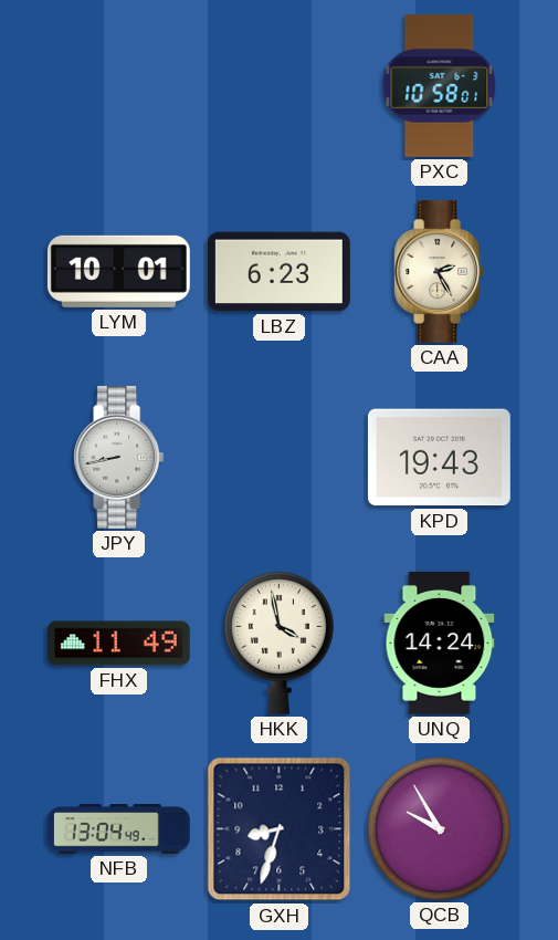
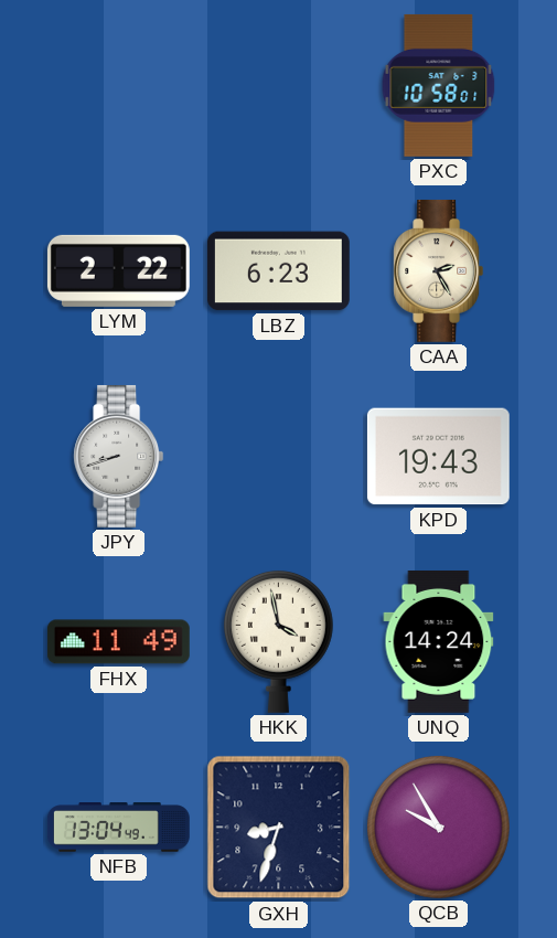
LYM: 10:01 -> 2:22 (118, 270)
JPY: 8:43 -> 8:42 (119, 456)
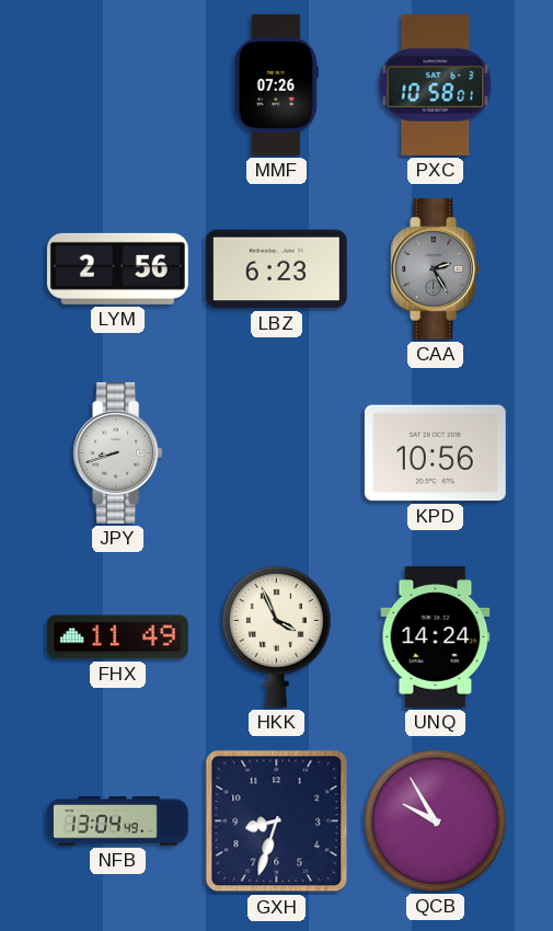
MMF: none -> 07:26 (276, 85)
LYM: 2:22 -> 2:56 (117, 268)
CAA dial: cream -> grey (436, 268)
KPD: 19:43 -> 10:56 (435, 453)
HKK: 3:58 -> 3:56 (276, 636)
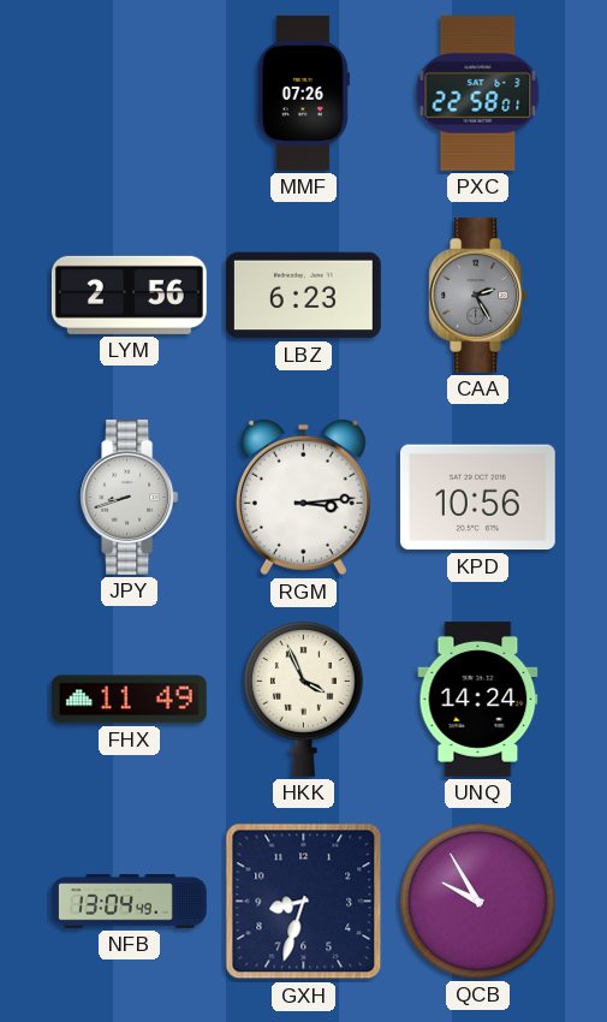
PXC: 10:58 -> 22:58 (478, 93)
RGM: none -> 3:14 (303, 498)
